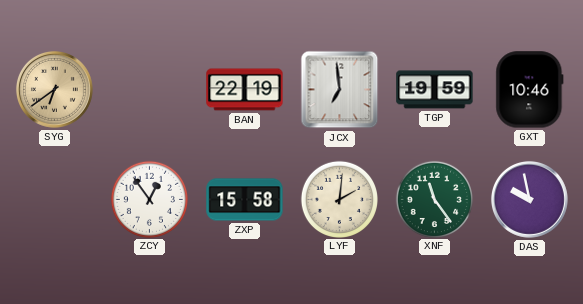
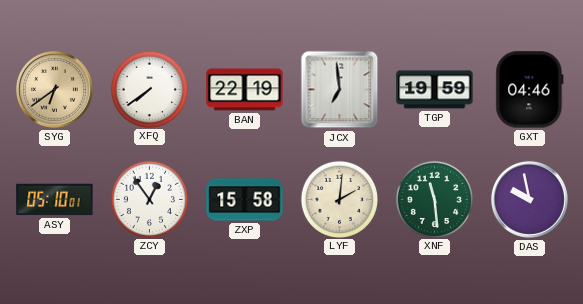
XFQ: none -> 7:39 (149, 89)
GXT: 10:46 -> 04:46 (530, 90)
ASY: none -> 05:10 (55, 200)
XNF: 11:24 -> 11:29 (434, 199)
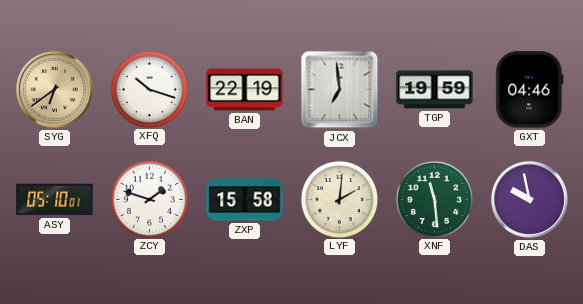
XFQ: 7:39 -> 10:18 (149, 89)
ZCY: 12:54 -> 1:48 (149, 199)
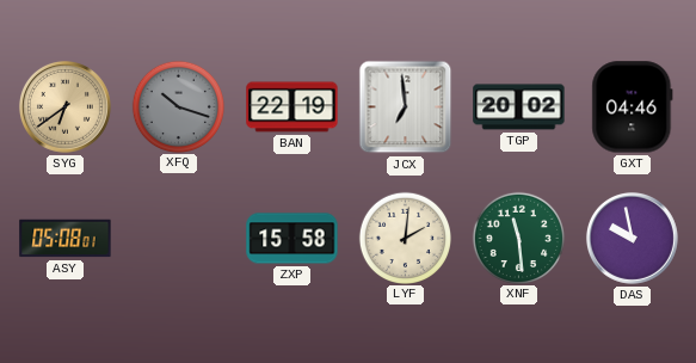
XFQ dial: white -> grey (178, 106)
TGP: 19:59 -> 20:02 (519, 107)
ASY: 05:10 -> 05:08 (66, 239)
ZCY: 1:48 -> none (149, 199)
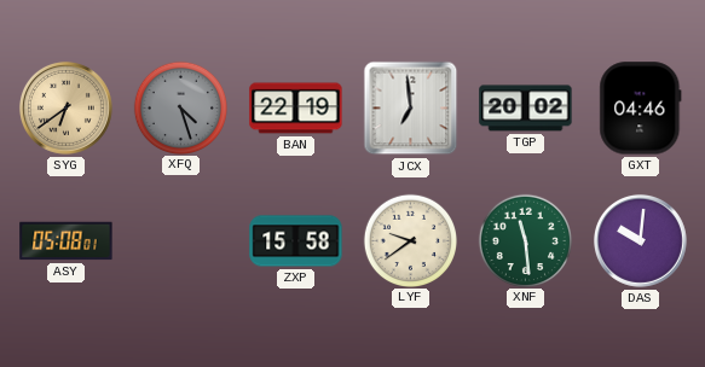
XFQ: 10:18 -> 4:27 (180, 107)
LYF: 2:01 -> 9:39 (410, 240)
DAS: 9:58 -> 10:01 (640, 240)
